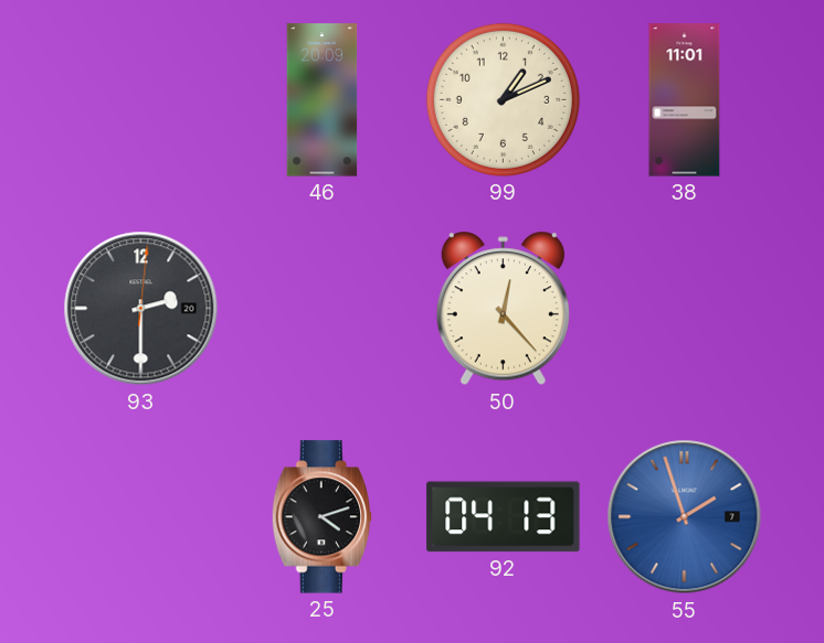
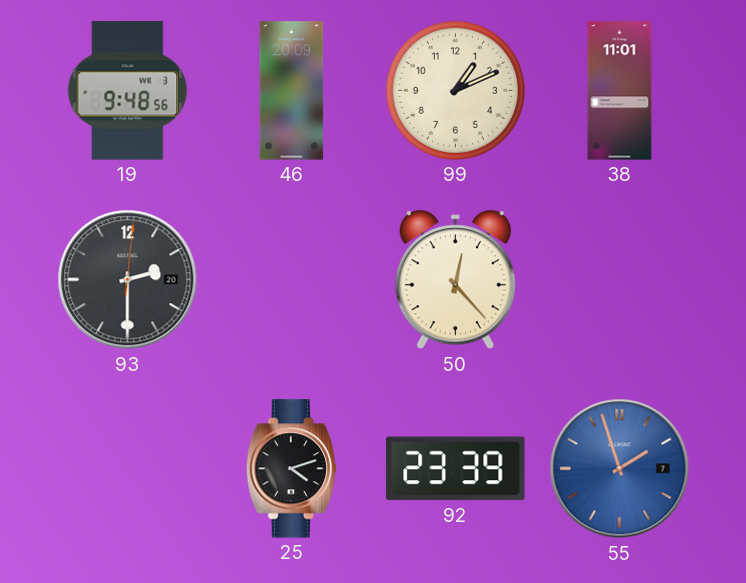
19: none -> 9:48 (128, 91)
92: 04:13 -> 23:39 (456, 469)
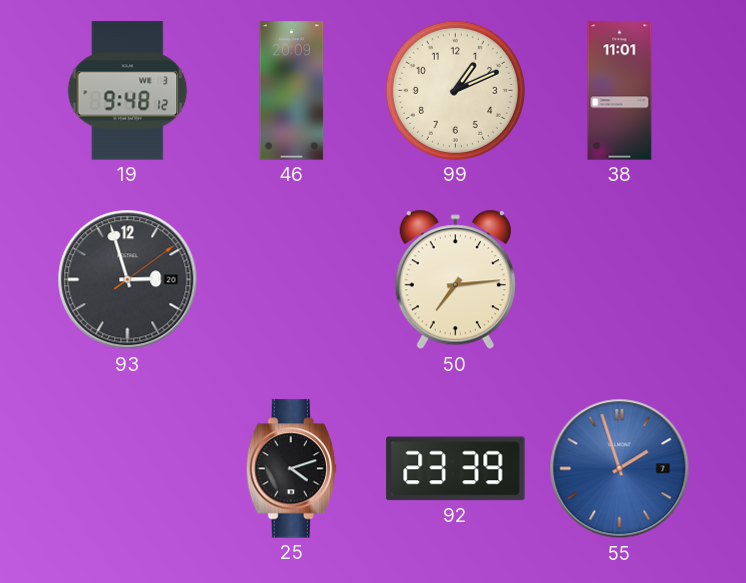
19: 9:48:56 -> 9:48:12 (128, 91)
93: 2:30 -> 2:57 (128, 280)
50: 12:23 -> 7:14 (455, 280)
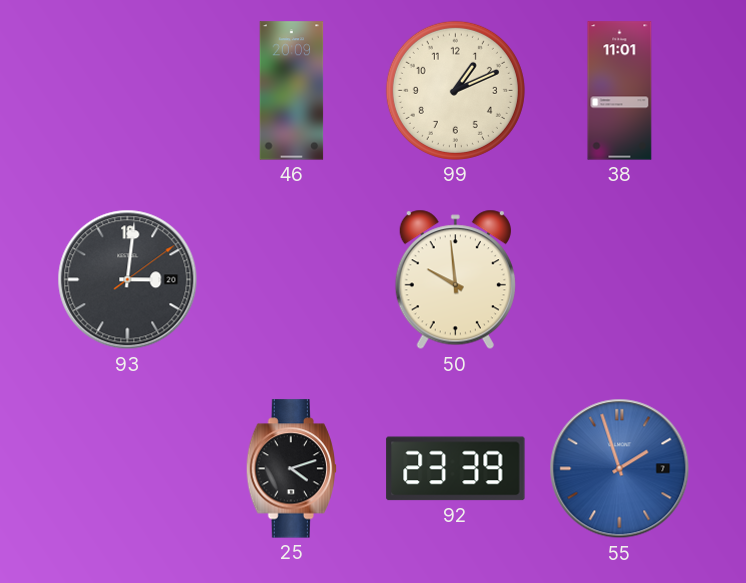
19: 9:48 -> none (128, 91)
93: 2:57 -> 3:01 (128, 280)
50: 7:14 -> 9:59 (455, 280)
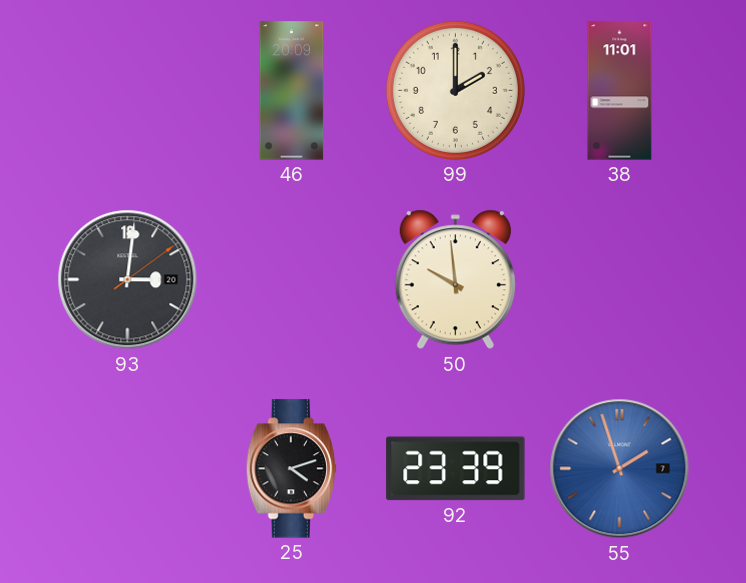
99: 1:11 -> 2:00 (455, 90)
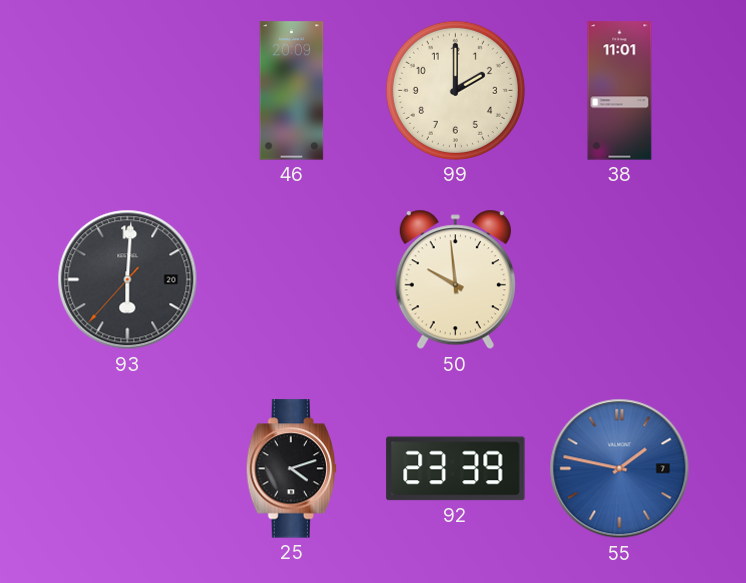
93: 3:01 -> 6:00 (128, 280)
55: 1:57 -> 1:47 (620, 469)
